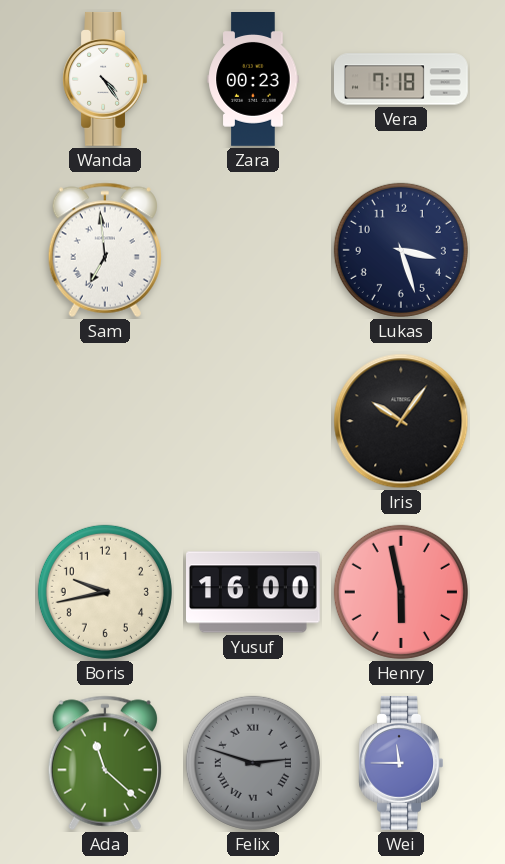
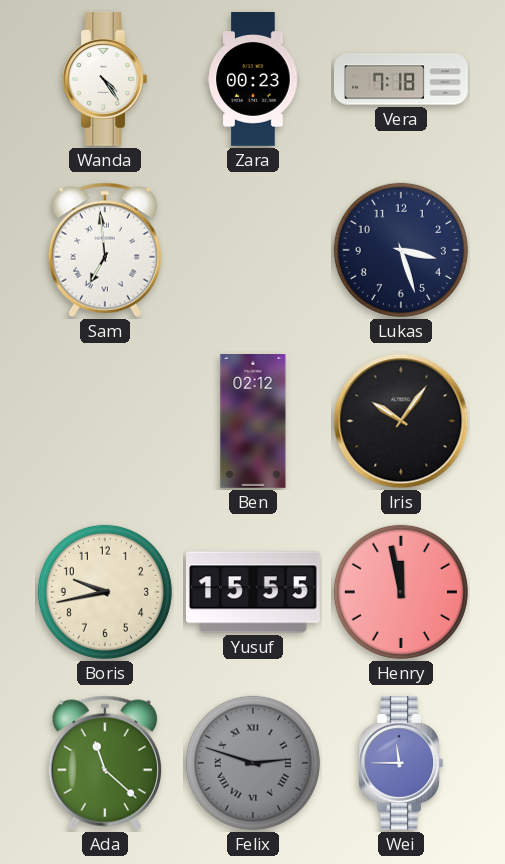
Ben: none -> 02:12 (253, 422)
Yusuf: 16:00 -> 15:55 (254, 592)
Henry: 5:58 -> 11:58 (401, 592)
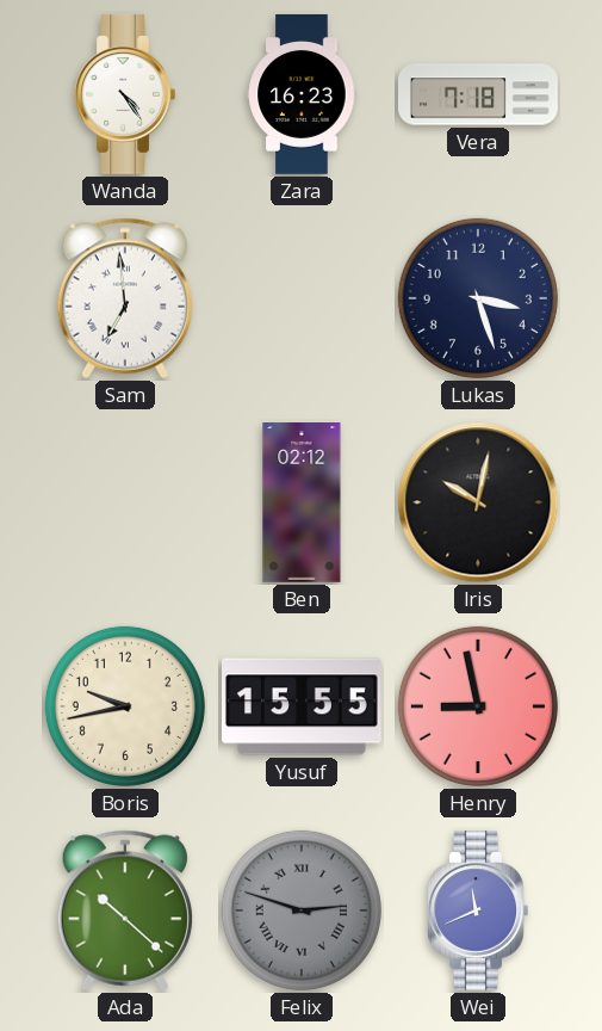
Zara: 00:23 -> 16:23 (302, 95)
Iris: 10:06 -> 10:02 (478, 502)
Henry: 11:58 -> 8:58 (478, 706)
Ada: 11:22 -> 10:22 (125, 910)
Wei: 11:45 -> 11:41 (478, 910)
